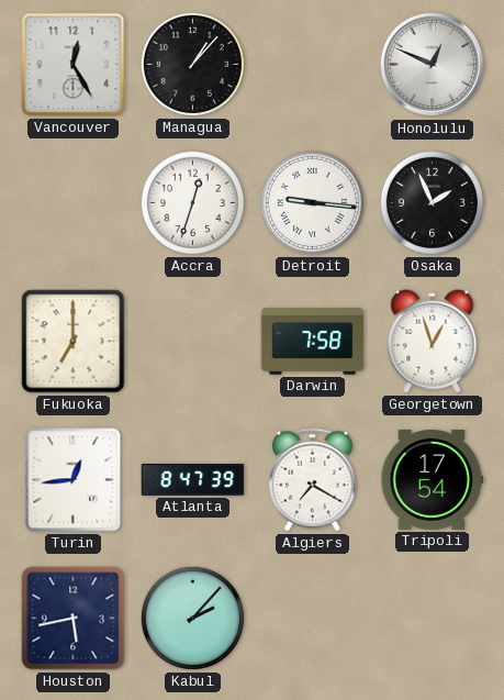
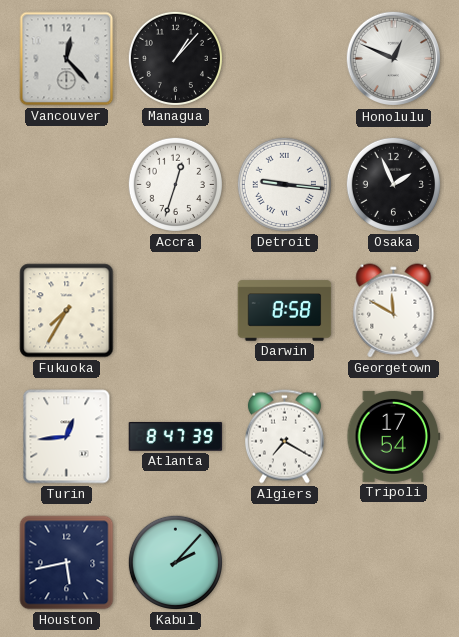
Vancouver: 12:25 -> 12:23 (67, 59)
Fukuoka: 7:00 -> 7:35 (67, 311)
Darwin: 7:58 -> 8:58 (285, 311)
Georgetown: 12:57 -> 11:50 (394, 311)
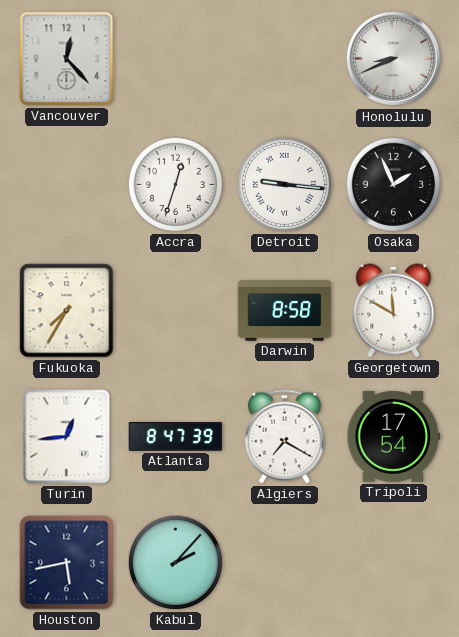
Managua: 1:07 -> none (175, 58)
Honolulu: 12:49 -> 8:41 (394, 59)
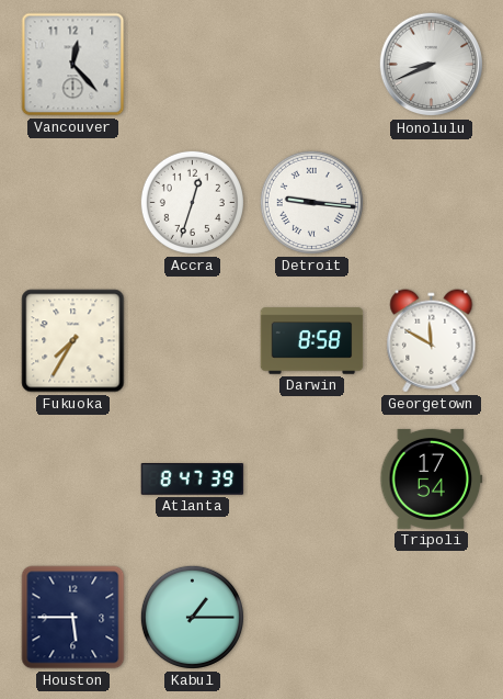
Osaka: 1:56 -> none (393, 184)
Turin: 12:44 -> none (67, 437)
Algiers: 7:20 -> none (284, 437)
Houston: 5:43 -> 5:45 (73, 618)
Kabul: 2:07 -> 1:15 (192, 617)
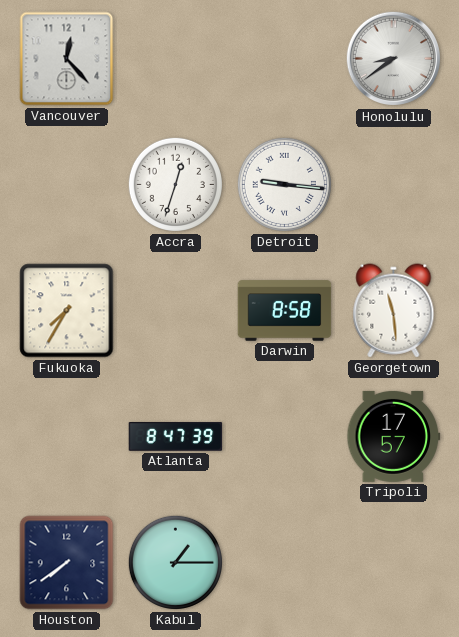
Honolulu: 8:41 -> 8:39 (394, 59)
Georgetown: 11:50 -> 11:29 (394, 311)
Tripoli: 17:54 -> 17:57 (394, 436)
Houston: 5:45 -> 7:39 (67, 563)
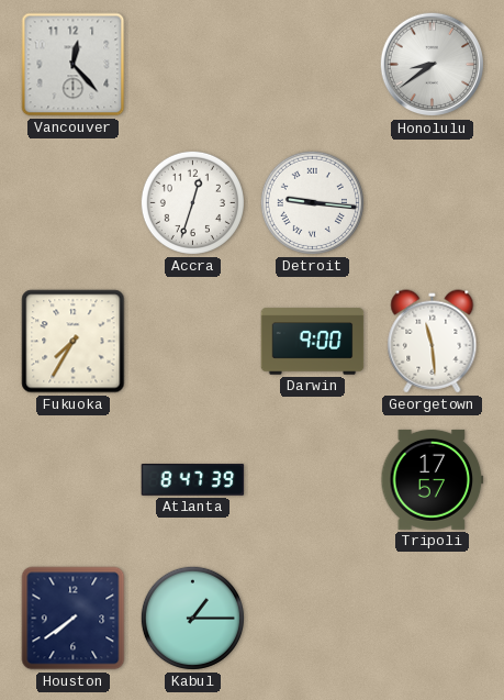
Darwin: 8:58 -> 9:00 (313, 342)
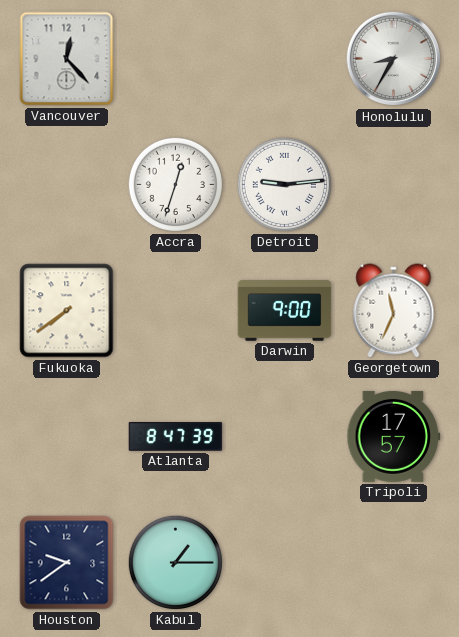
Honolulu: 8:39 -> 8:35 (394, 59)
Detroit: 9:16 -> 9:14 (284, 184)
Fukuoka: 7:35 -> 7:39 (67, 311)
Georgetown: 11:29 -> 11:34 (394, 311)
Houston: 7:39 -> 9:39 (67, 563)
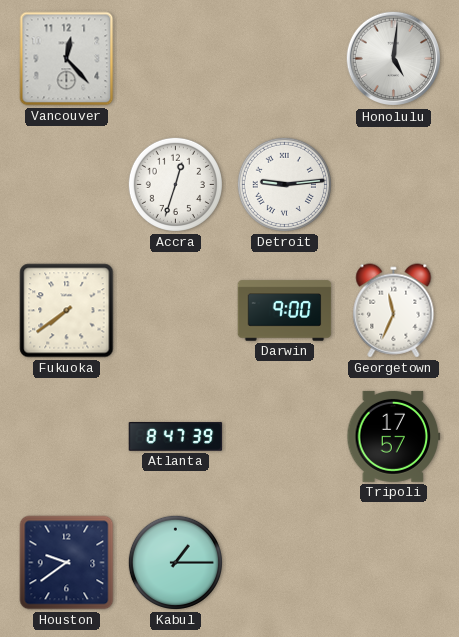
Honolulu: 8:35 -> 5:01 (394, 59)
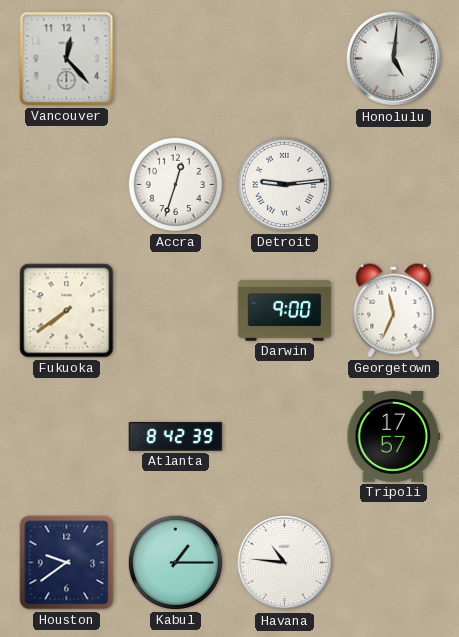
Atlanta: 8:47 -> 8:42 (176, 437)
Havana: none -> 10:46 (285, 563)
